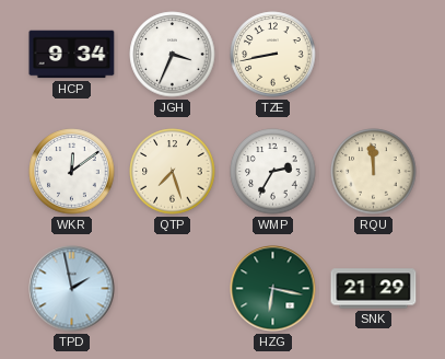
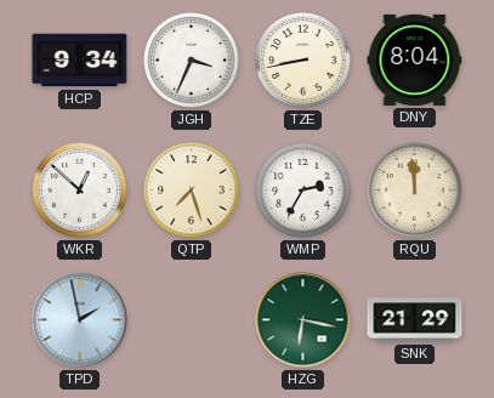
DNY: none -> 8:04 (415, 59)
WKR: 12:09 -> 12:52 (80, 191)
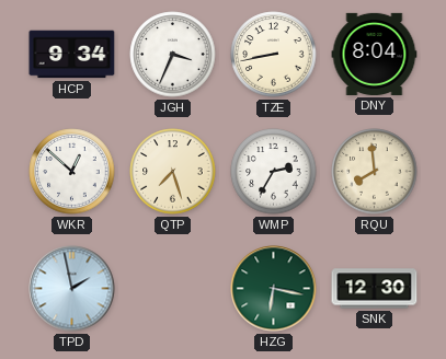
RQU: 11:59 -> 7:59 (375, 172)
SNK: 21:29 -> 12:30 (375, 289)
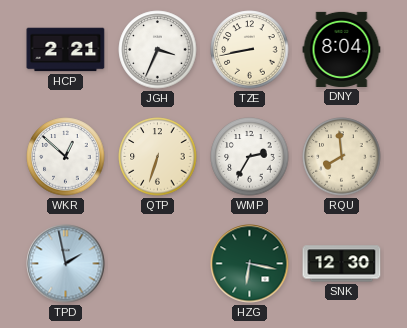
HCP: 9:34 -> 2:21 (66, 50)
QTP: 7:27 -> 6:33 (158, 157)
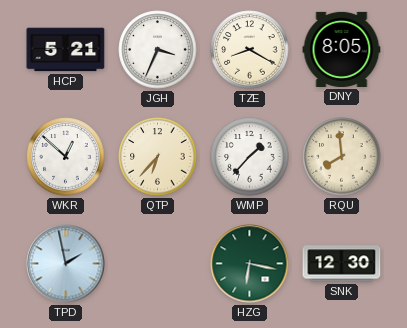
HCP: 2:21 -> 5:21 (66, 50)
TZE: 8:43 -> 8:20 (250, 50)
DNY: 8:04 -> 8:05 (342, 49)
QTP: 6:33 -> 6:37 (158, 157)
WMP: 2:35 -> 1:37 (250, 157)
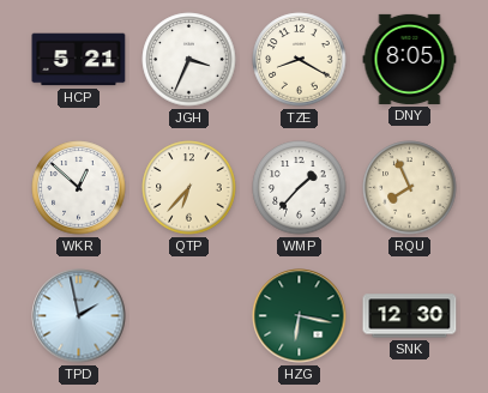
RQU: 7:59 -> 7:56 (410, 188)
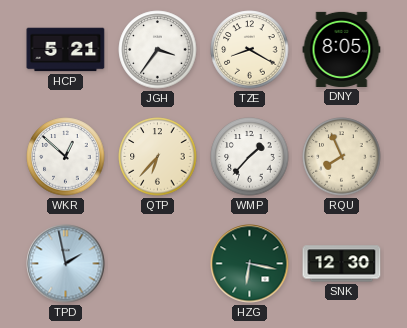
JGH: 3:34 -> 3:36 (158, 50)
